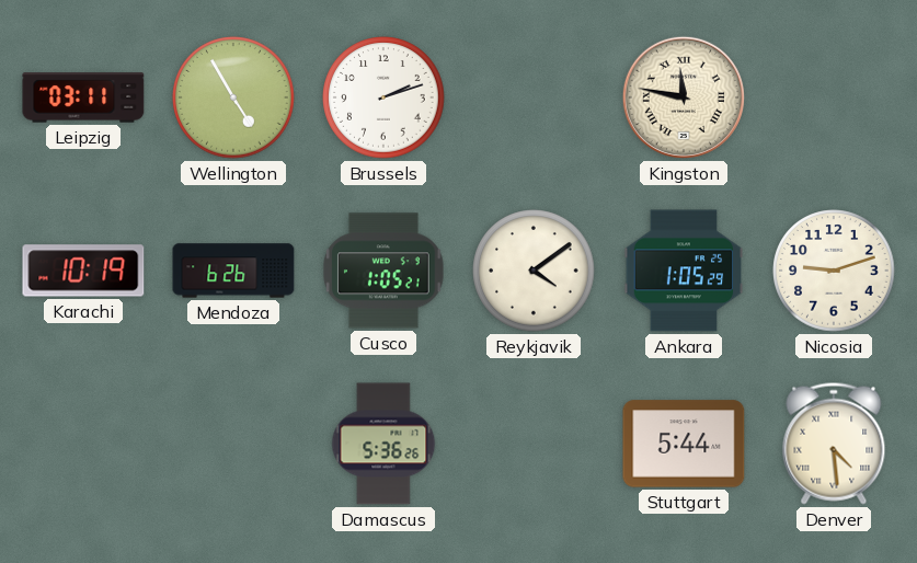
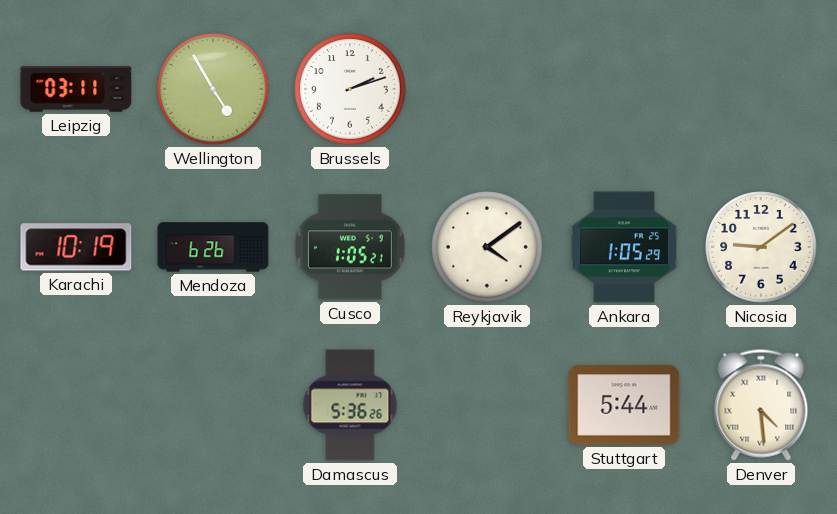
Kingston: 11:47 -> none (684, 97)
Nicosia: 9:12 -> 9:09 (761, 247)
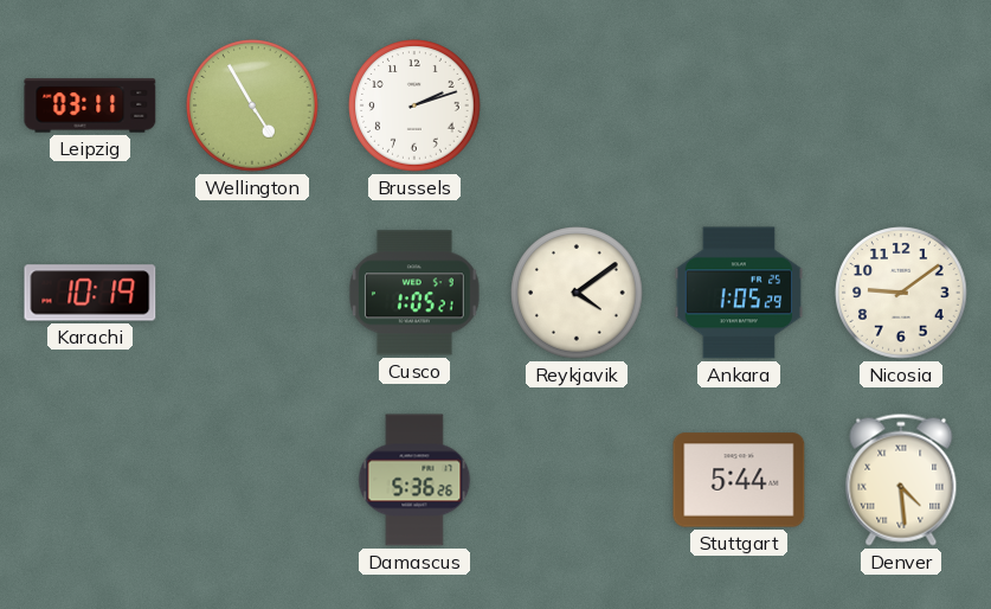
Mendoza: 6:26 -> none (213, 247)
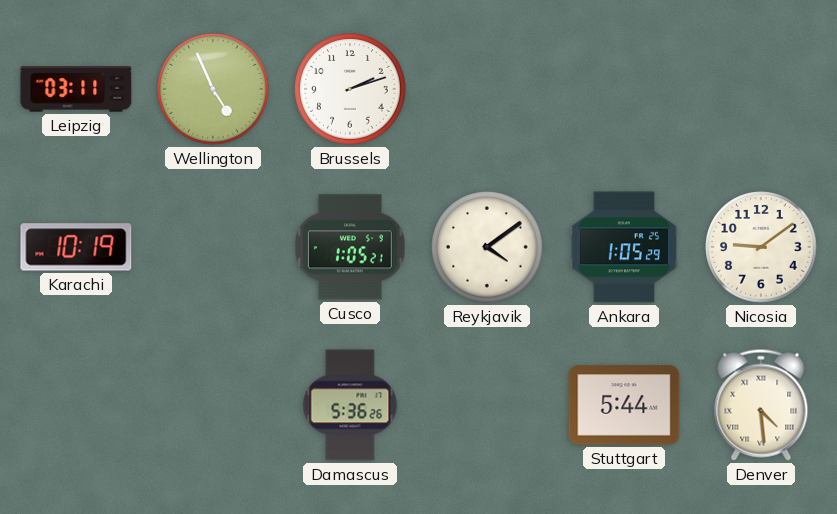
Wellington: 4:55 -> 4:56 (213, 89)
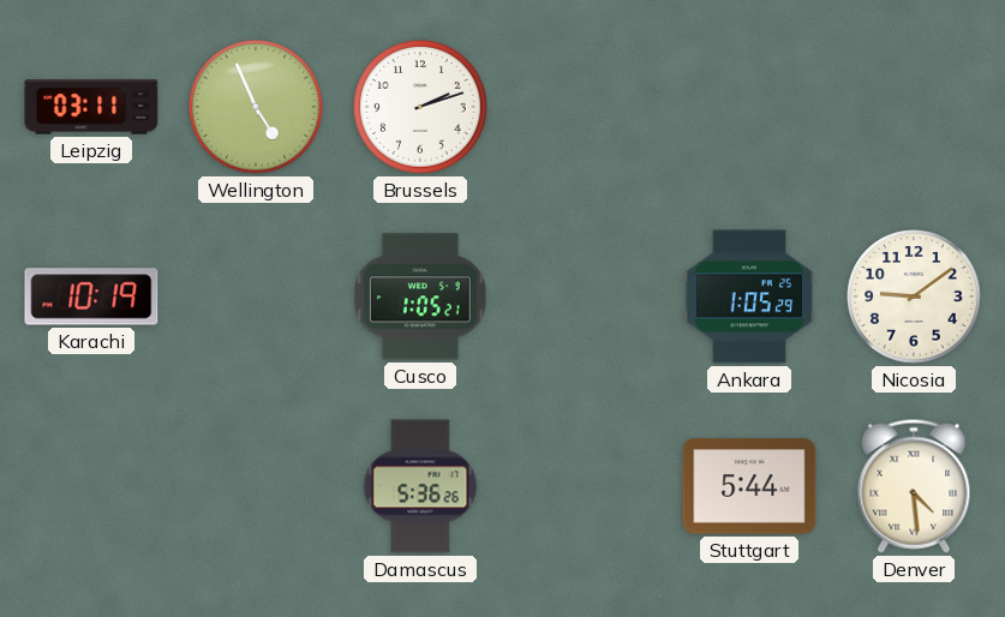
Reykjavik: 4:09 -> none (487, 247)
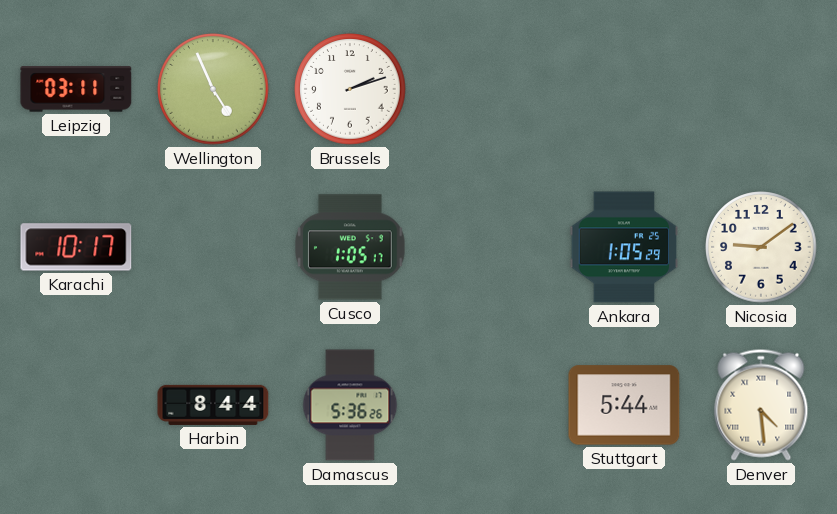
Karachi: 10:19 -> 10:17 (76, 247)
Cusco: 1:05:21 -> 1:05:17 (350, 247)
Harbin: none -> 8:44 (213, 405)
